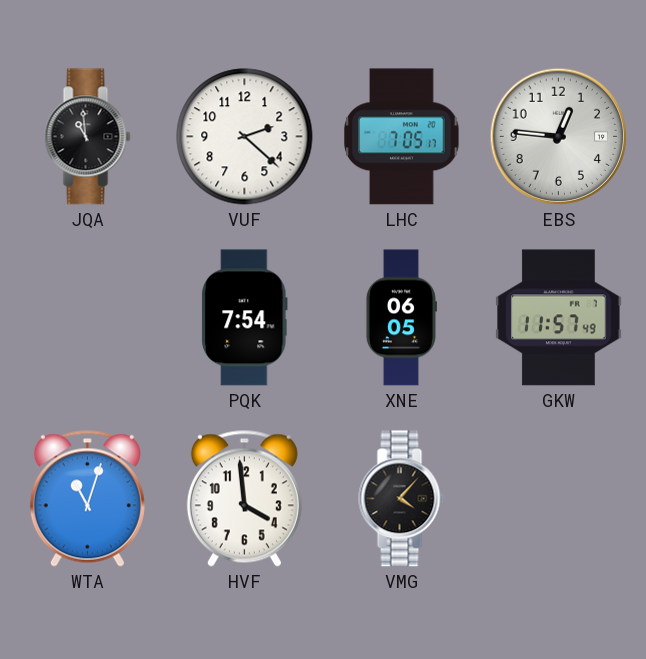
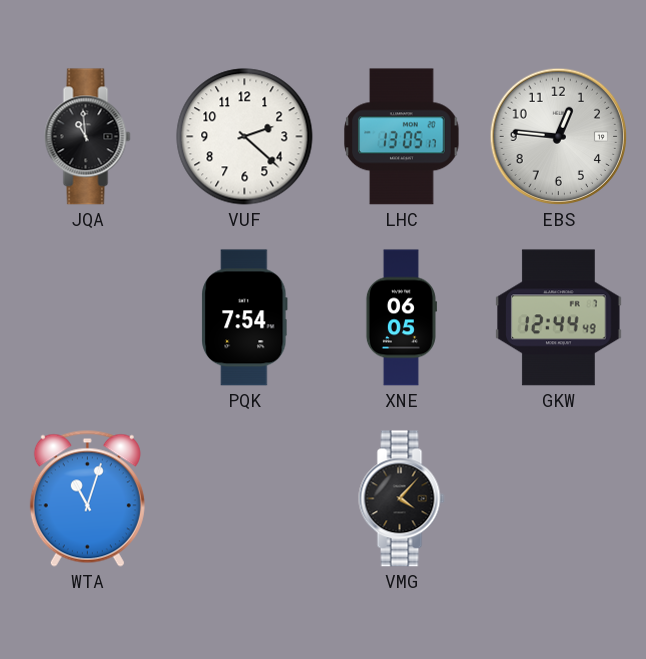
LHC: 7:05 -> 13:05 (402, 137)
GKW: 11:57 -> 12:44 (559, 318)
HVF: 3:59 -> none (244, 498)
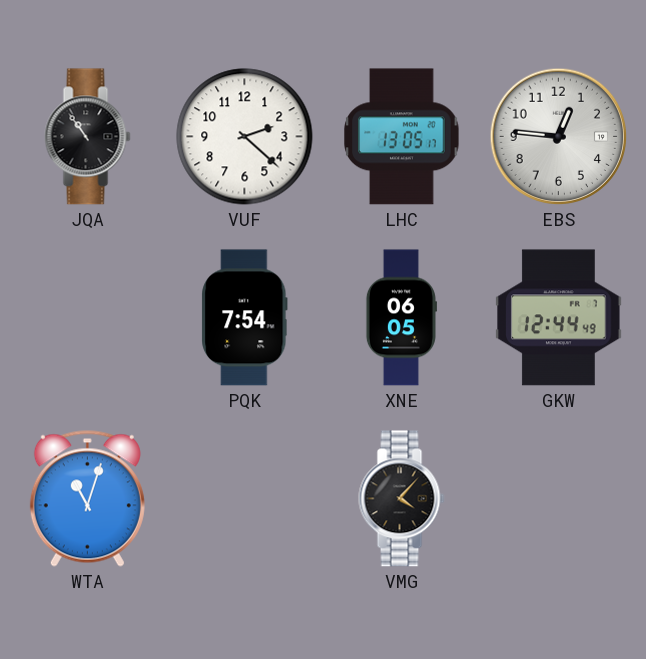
JQA: 10:59 -> 10:54 (88, 137)
